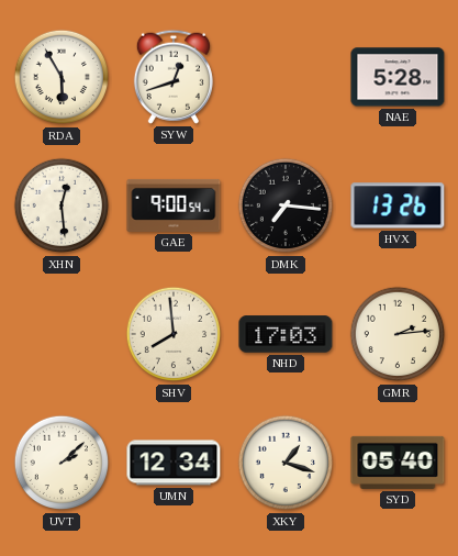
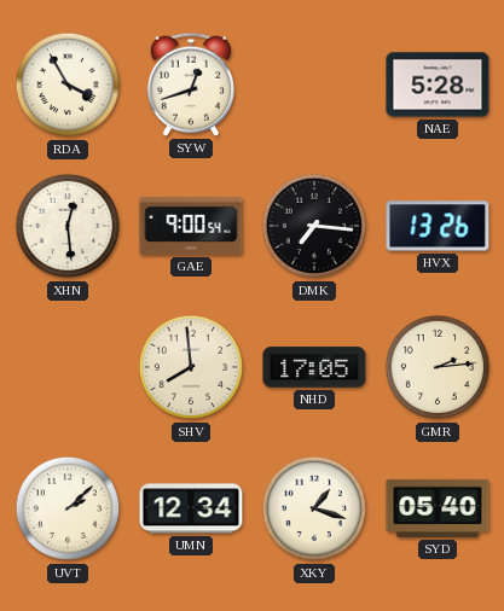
RDA: 5:55 -> 3:55 (68, 85)
NHD: 17:03 -> 17:05 (314, 367)
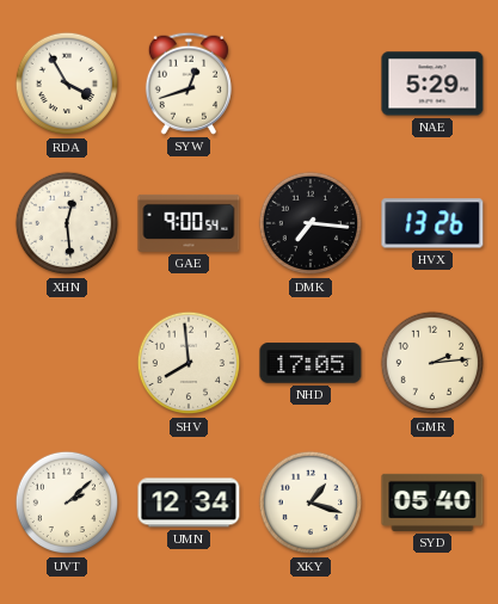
NAE: 5:28 -> 5:29 (432, 84)
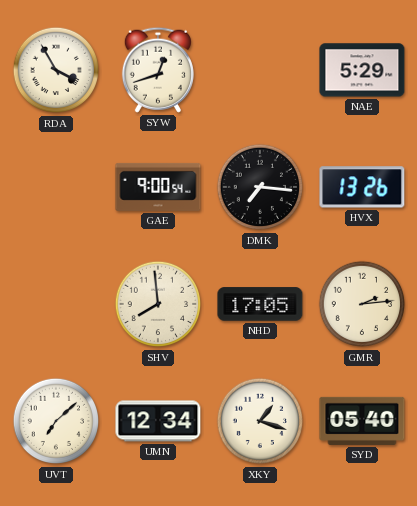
XHN: 12:29 -> none (67, 223)
UVT: 2:08 -> 7:08 (56, 421)
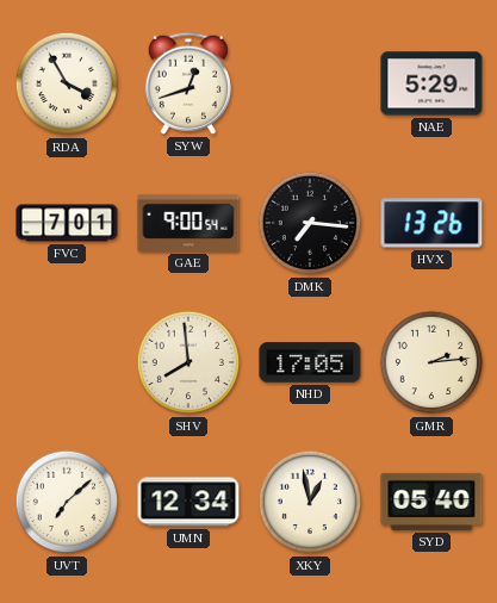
FVC: none -> 7:01 (67, 223)
XKY: 1:18 -> 12:58 (310, 502)
